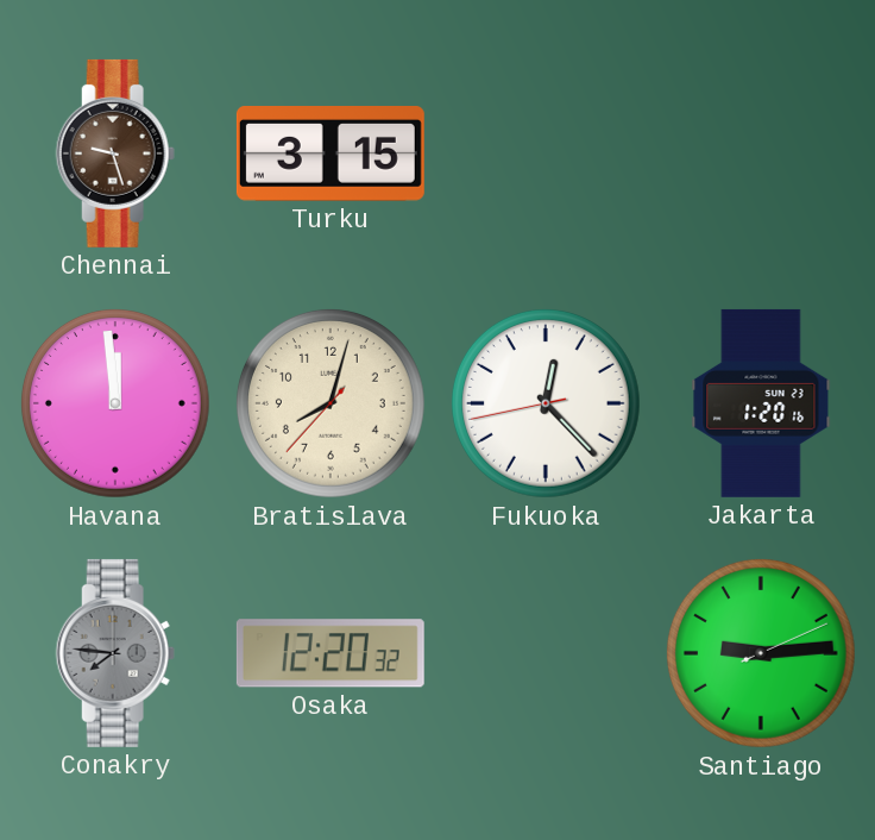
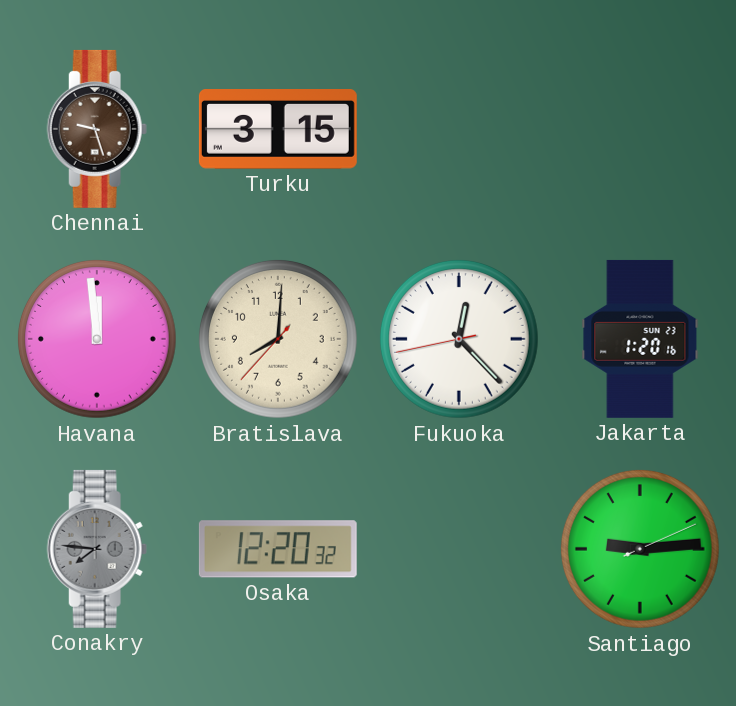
Bratislava: 8:02 -> 8:00 (278, 339)
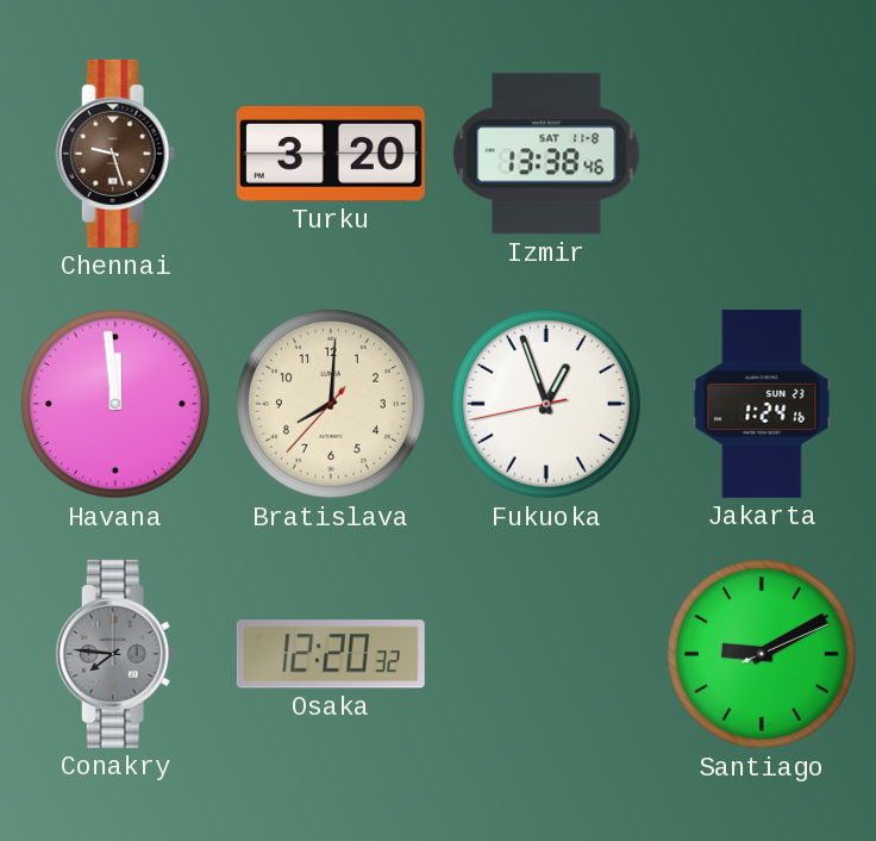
Turku: 3:15 -> 3:20 (331, 154)
Izmir: none -> 13:38 (546, 154)
Fukuoka: 12:22 -> 12:56 (546, 404)
Jakarta: 1:20 -> 1:24 (762, 404)
Santiago: 9:14 -> 9:10 (762, 654)
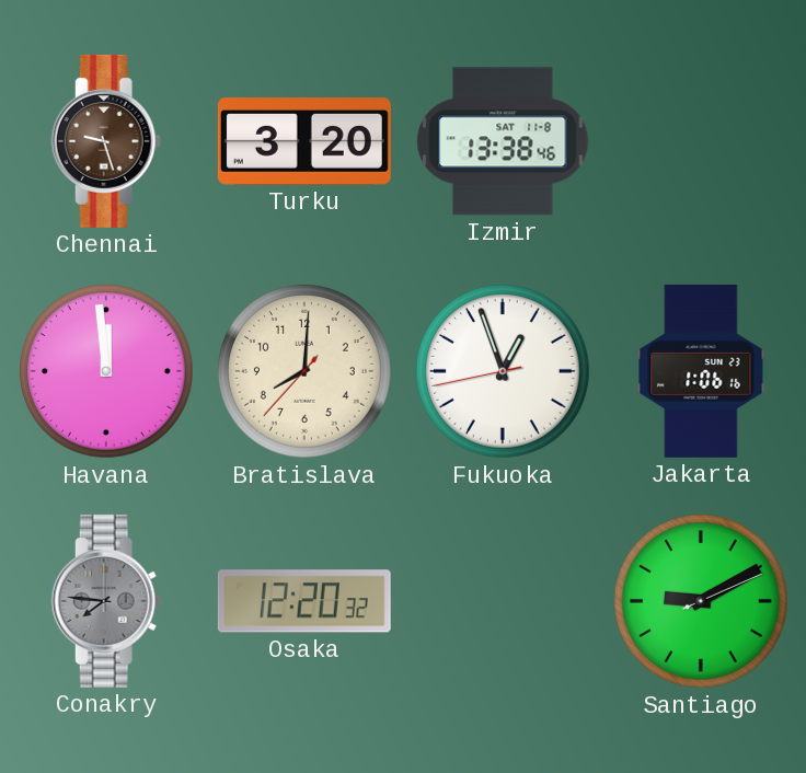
Jakarta: 1:24 -> 1:06 (701, 371)
